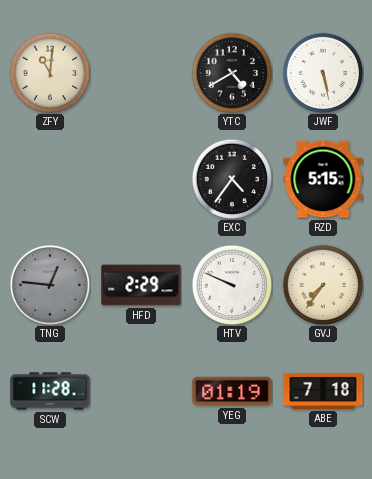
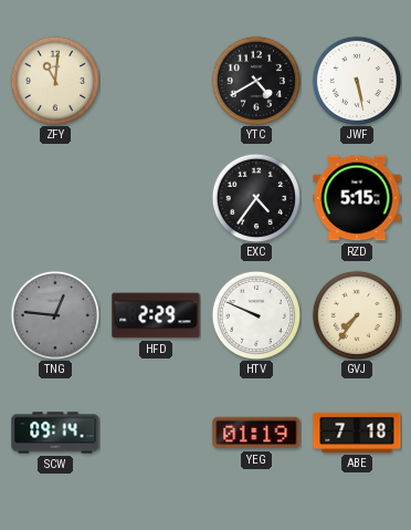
SCW: 11:28 -> 09:14 (55, 433)
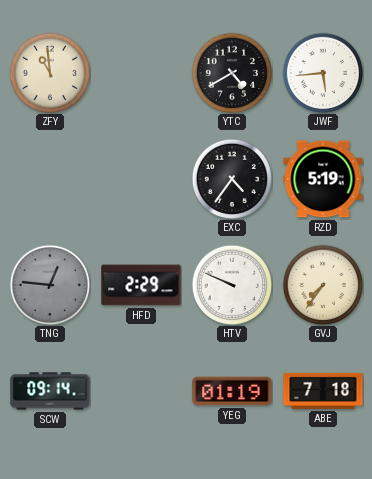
ZFY: 11:01 -> 10:59 (50, 73)
JWF: 5:28 -> 5:44 (323, 73)
RZD: 5:15 -> 5:19 (323, 179)
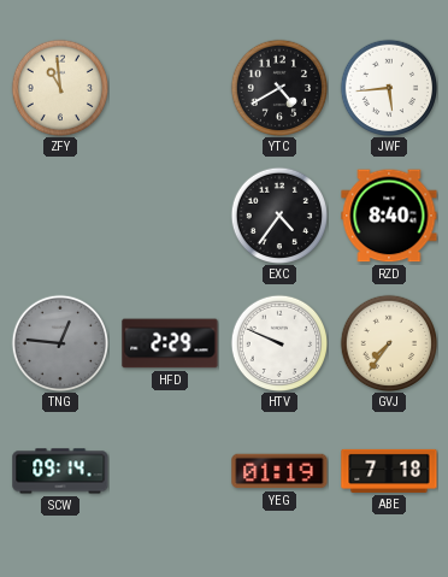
RZD: 5:19 -> 8:40 (389, 216)
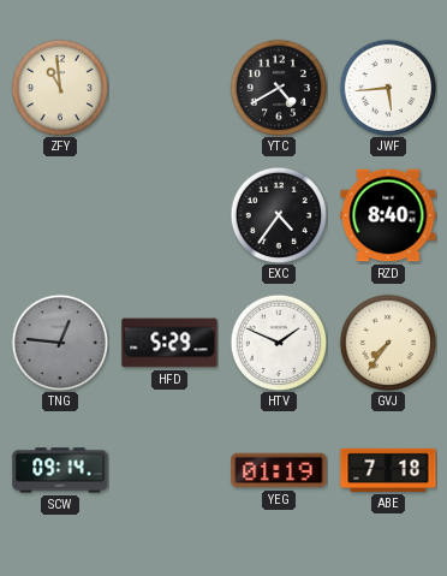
HFD: 2:29 -> 5:29 (169, 343)
HTV: 9:49 -> 1:49 (279, 343)
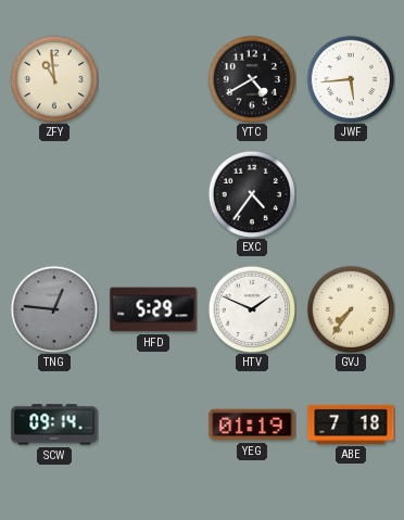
RZD: 8:40 -> none (388, 215)
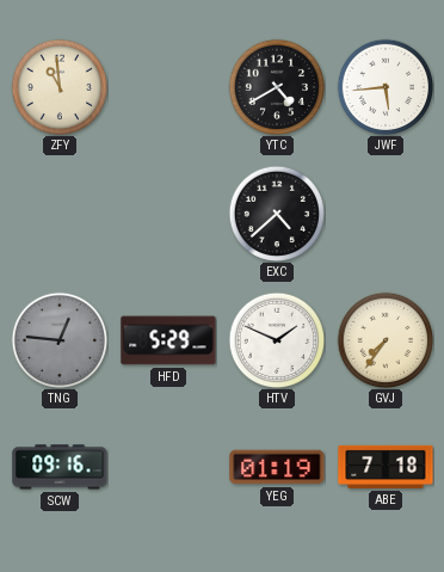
EXC: 4:36 -> 4:38 (277, 214)
SCW: 09:14 -> 09:16 (60, 467)
